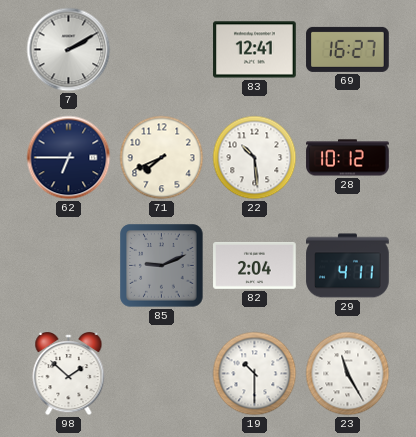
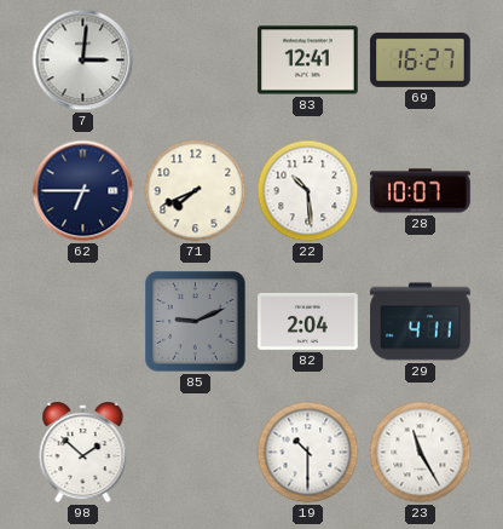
7: 2:10 -> 3:01 (83, 61)
28: 10:12 -> 10:07 (421, 191)
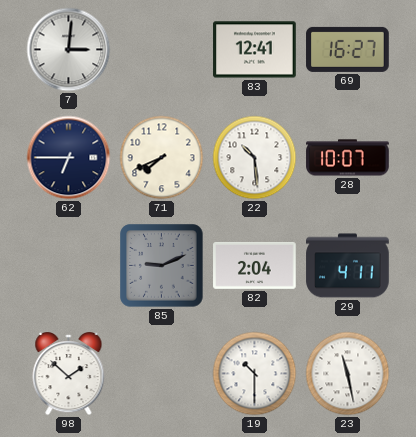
23: 11:25 -> 11:28 (348, 374)
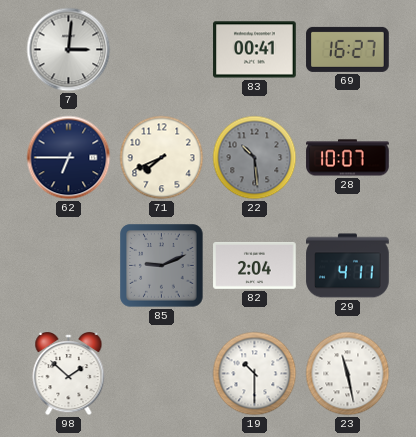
83: 12:41 -> 00:41 (255, 50)
22 dial: white -> grey (255, 158)
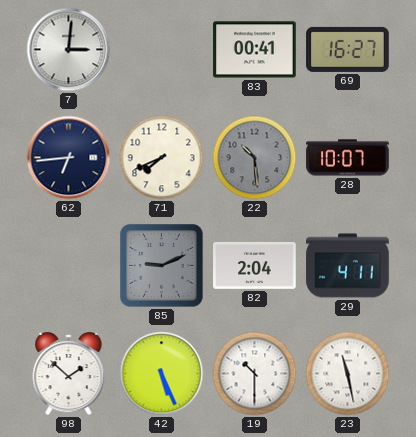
62: 6:45 -> 6:44 (69, 158)
42: none -> 5:26 (162, 374)
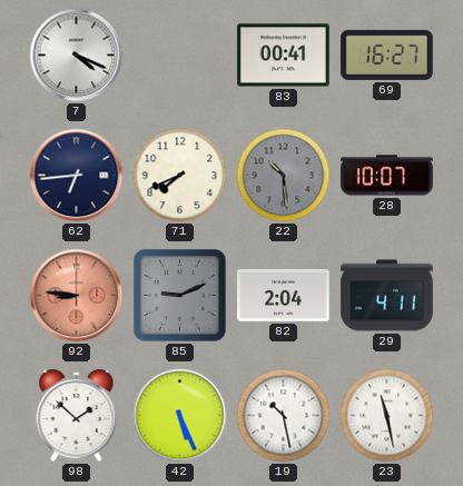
7: 3:01 -> 4:19 (77, 56)
92: none -> 8:46 (77, 296)
19: 10:30 -> 10:28 (284, 416)
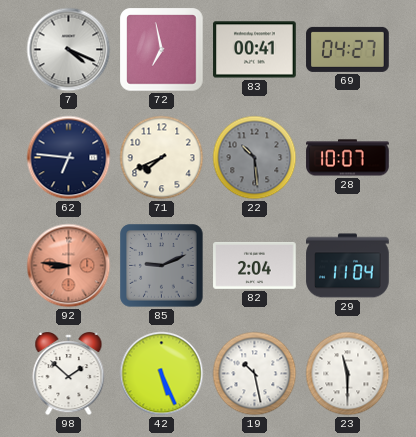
72: none -> 6:58 (162, 50)
69: 16:27 -> 04:27 (348, 49)
62: 6:44 -> 6:46 (69, 158)
29: 4:11 -> 11:04 (348, 266)
23: 11:28 -> 11:30 (348, 374)
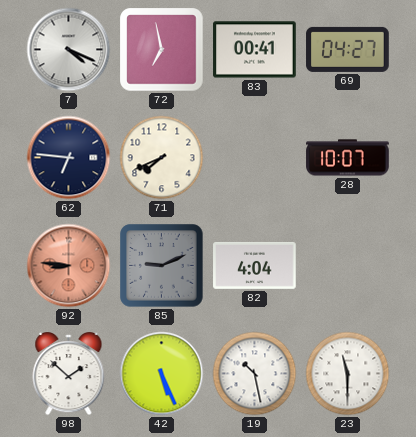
22: 10:29 -> none (255, 158)
82: 2:04 -> 4:04 (255, 266)
29: 11:04 -> none (348, 266)
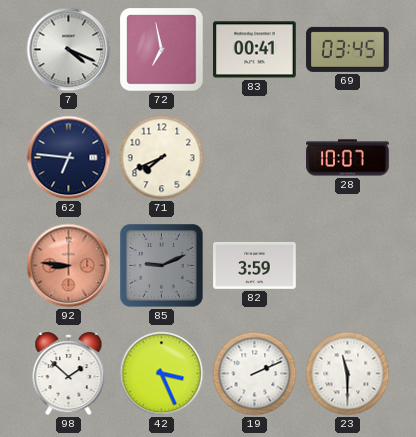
69: 04:27 -> 03:45 (348, 49)
82: 4:04 -> 3:59 (255, 266)
42: 5:26 -> 3:26 (162, 374)
19: 10:28 -> 2:11 (255, 374)
